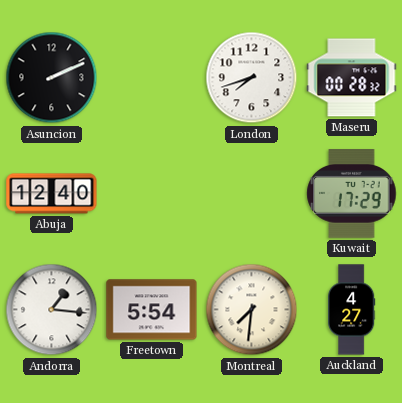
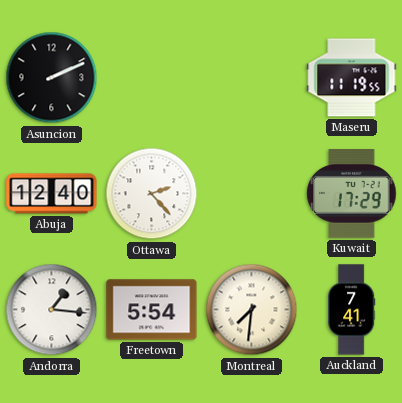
London: 7:42 -> none (252, 78)
Maseru: 00:28 -> 11:19 (352, 78)
Ottawa: none -> 2:23 (152, 194)
Auckland: 4:27 -> 7:41 (352, 310)
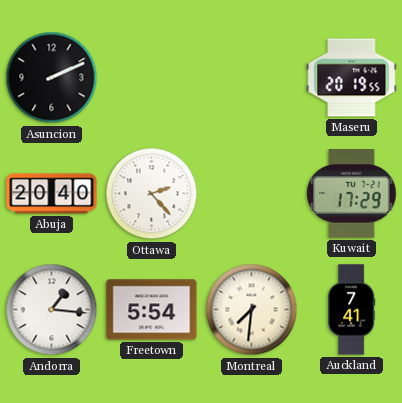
Maseru: 11:19 -> 20:19 (352, 78)
Abuja: 12:40 -> 20:40 (52, 194)
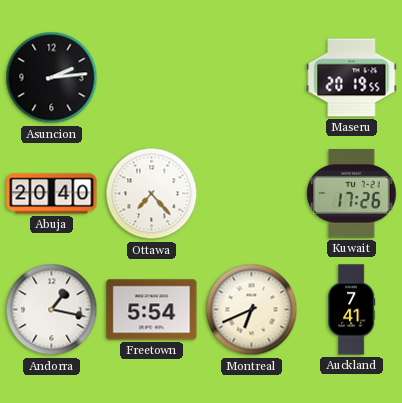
Asuncion: 2:11 -> 2:14 (52, 78)
Ottawa: 2:23 -> 7:23 (152, 194)
Kuwait: 17:29 -> 17:26 (352, 194)
Andorra: 1:16 -> 1:17 (52, 310)
Montreal: 7:31 -> 6:41 (252, 310)
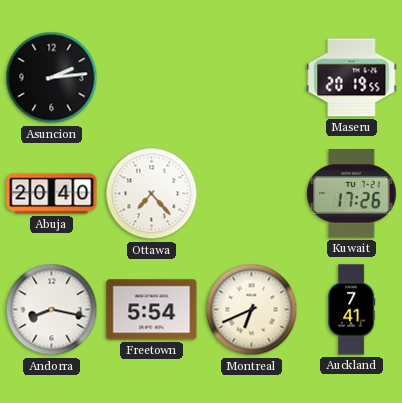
Andorra: 1:17 -> 8:17 (52, 310)
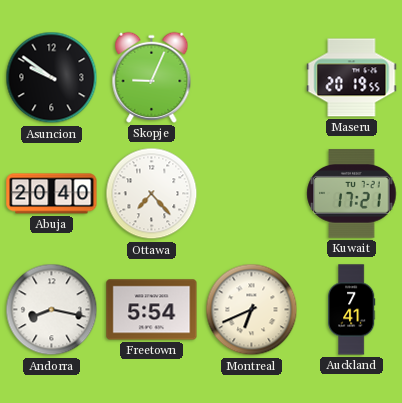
Asuncion: 2:14 -> 9:51 (52, 78)
Skopje: none -> 9:04 (152, 77)
Kuwait: 17:26 -> 17:21 (352, 194)
